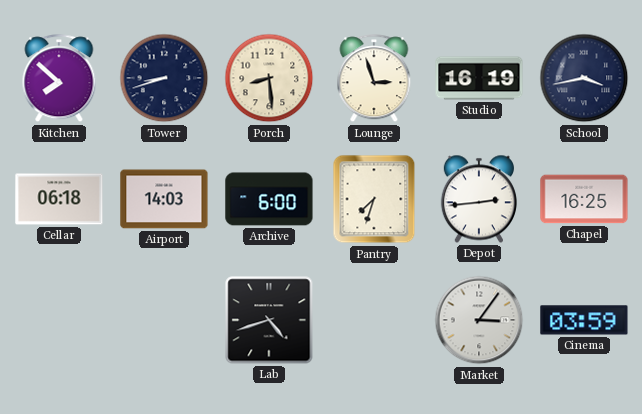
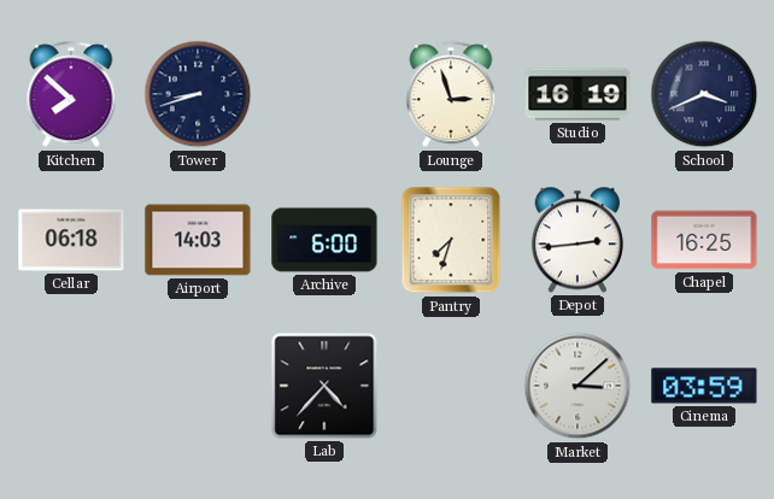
Porch: 8:29 -> none (269, 78)
School: 3:43 -> 3:41 (704, 94)
Lab: 4:42 -> 4:37 (324, 386)
Market: 3:06 -> 3:08 (577, 386)
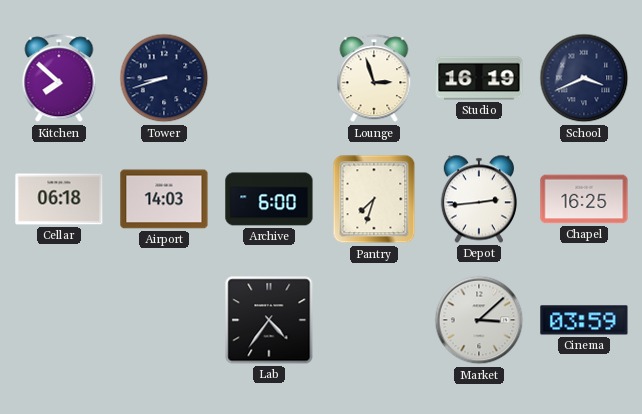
Lab: 4:37 -> 4:36 (269, 320)
